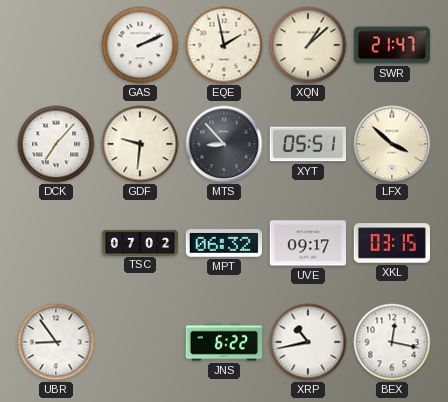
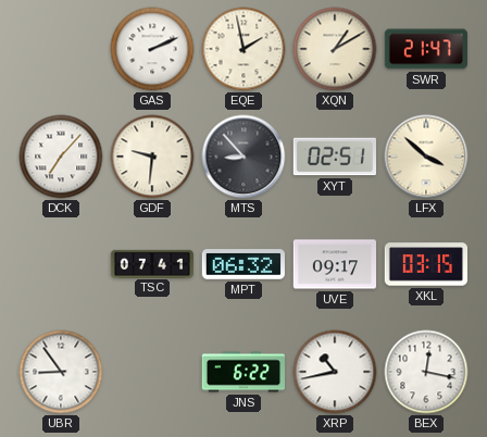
XQN: 1:08 -> 1:10 (335, 49)
XYT: 05:51 -> 02:51 (334, 157)
TSC: 07:02 -> 07:41 (152, 263)
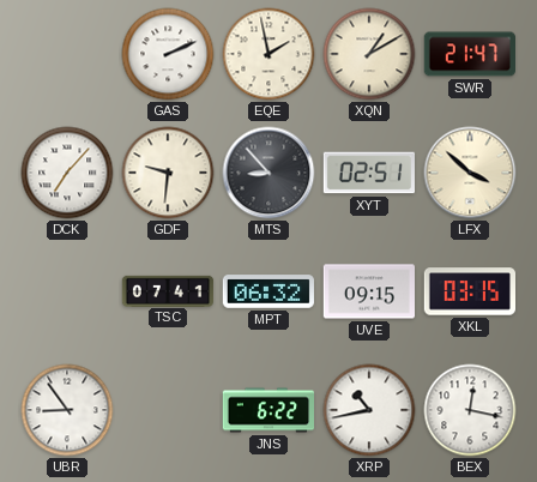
UVE: 09:17 -> 09:15 (368, 291)
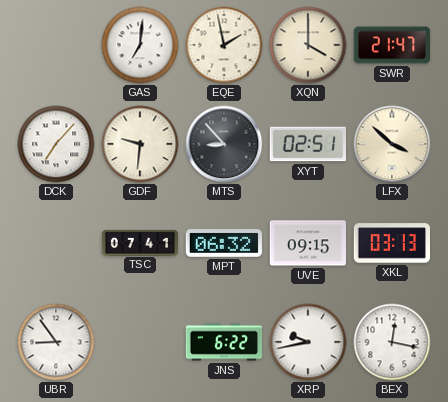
GAS: 2:11 -> 7:01 (140, 45)
XQN: 1:10 -> 4:00 (308, 45)
XKL: 03:15 -> 03:13 (391, 243)
XRP: 10:43 -> 9:43 (308, 342)
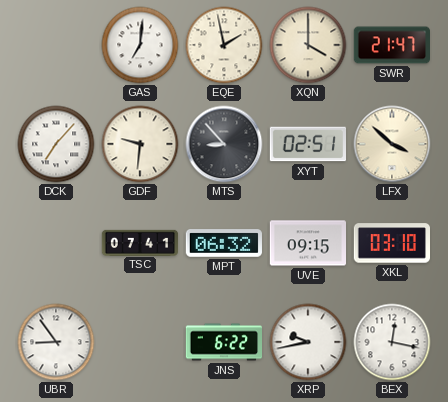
XKL: 03:13 -> 03:10 (391, 243)
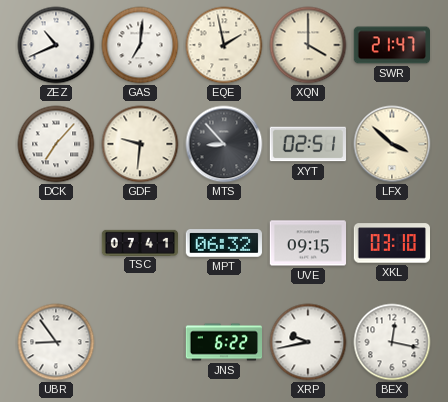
ZEZ: none -> 10:41 (56, 45)
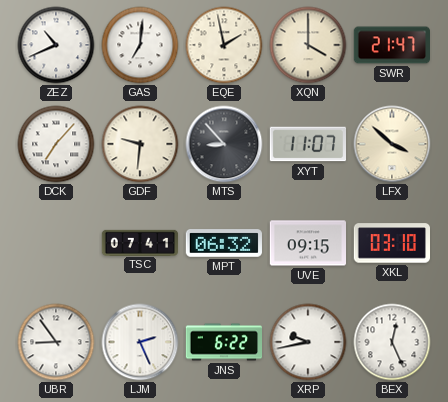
XYT: 02:51 -> 11:07 (307, 144)
LJM: none -> 2:26 (140, 342)
BEX: 12:17 -> 12:26 (392, 342)
